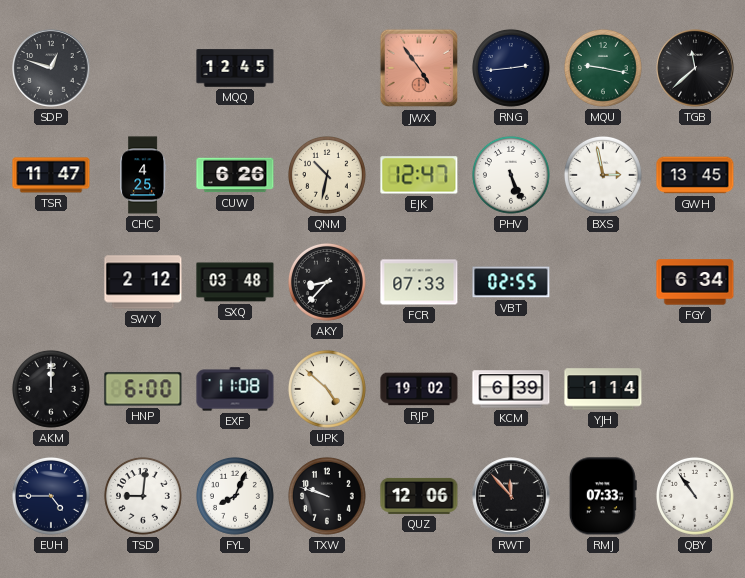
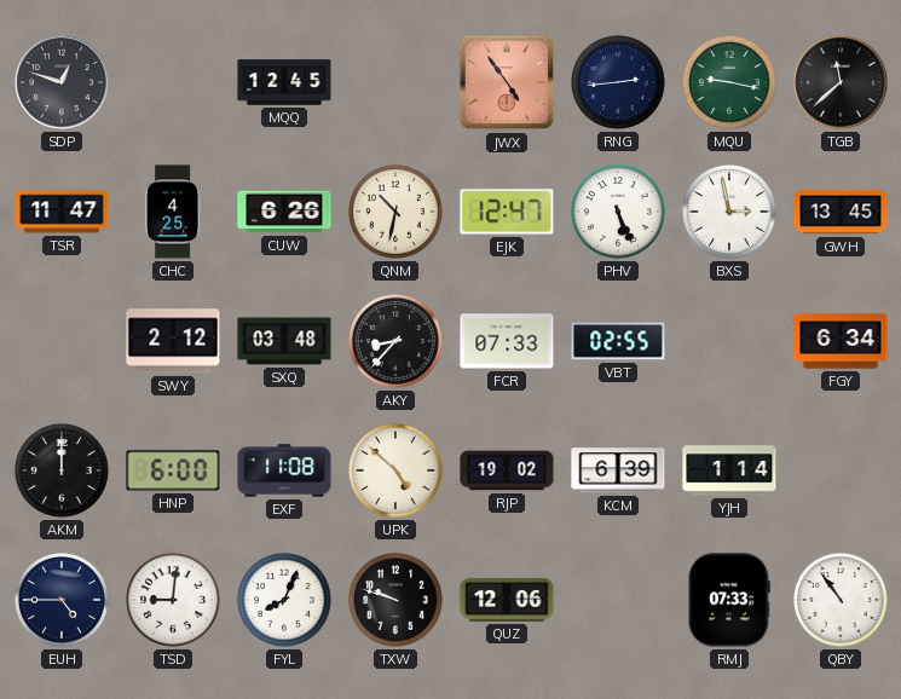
RWT: 11:53 -> none (511, 496)
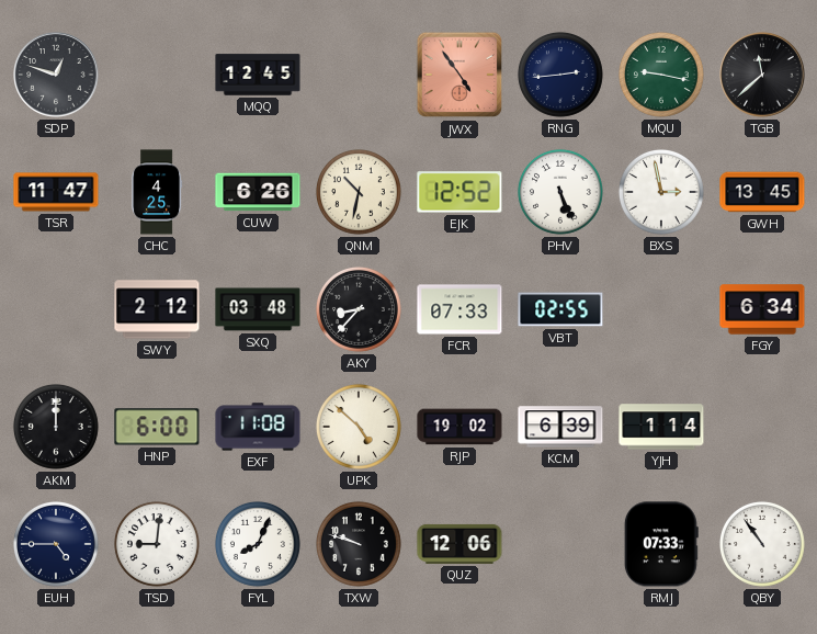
EJK: 12:47 -> 12:52 (459, 192)
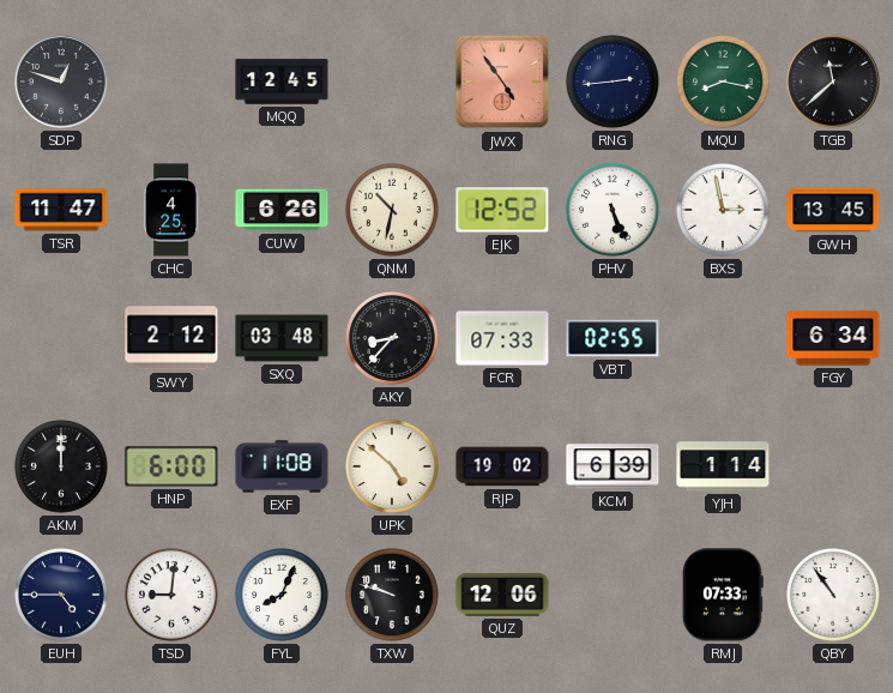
MQU: 9:17 -> 8:17 (723, 82)
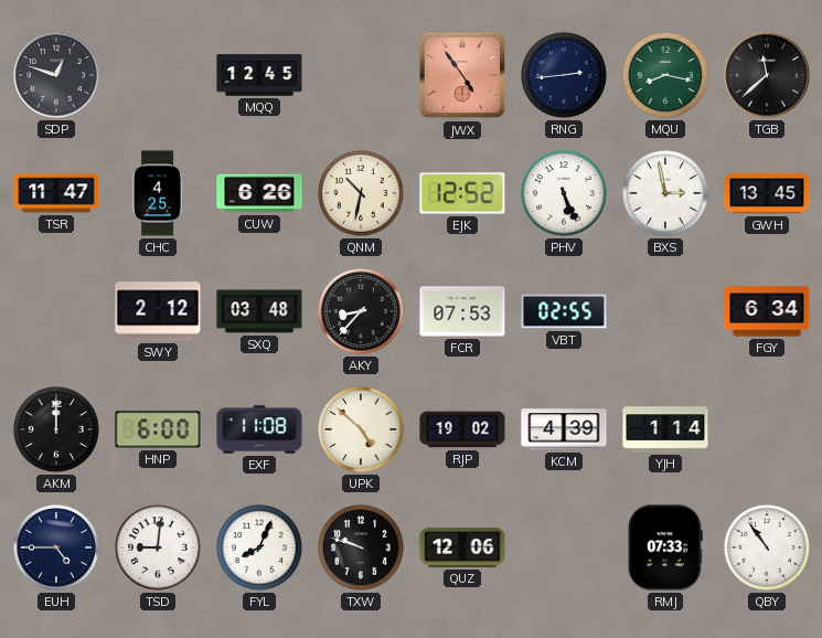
FCR: 07:33 -> 07:53 (462, 311)
KCM: 6:39 -> 4:39 (564, 429)
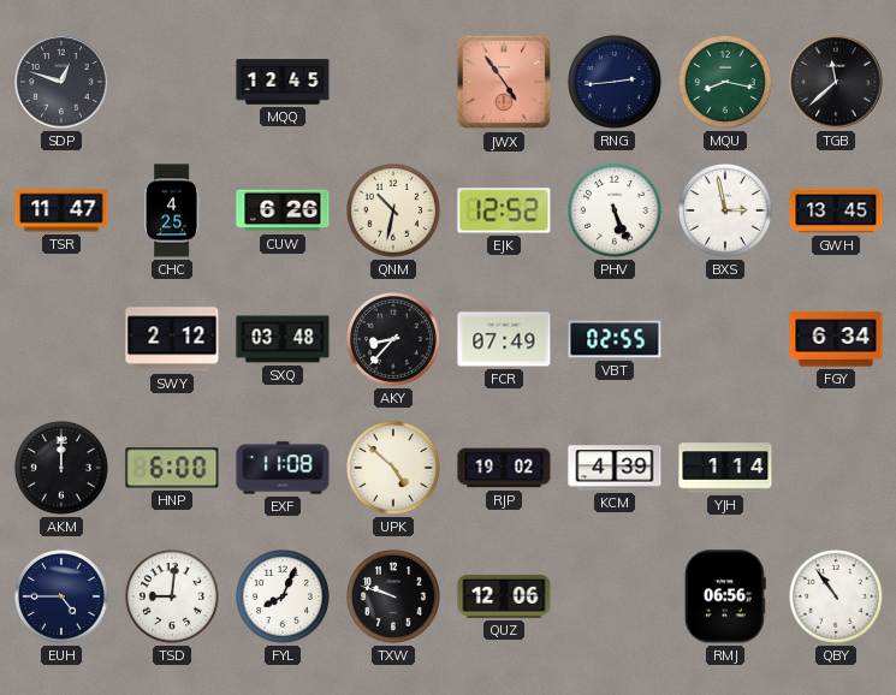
FCR: 07:53 -> 07:49 (504, 339)
RMJ: 07:33 -> 06:56 (725, 596)
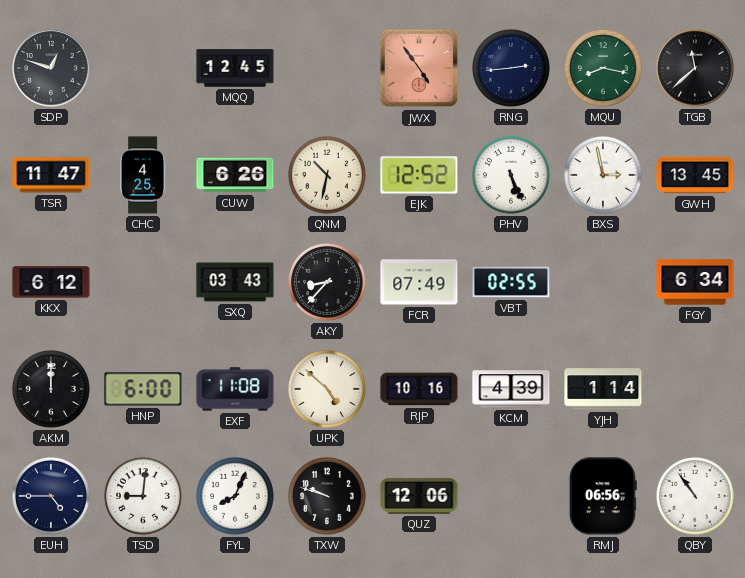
KKX: none -> 6:12 (51, 282)
SWY: 2:12 -> none (172, 339)
SXQ: 03:48 -> 03:43 (235, 282)
RJP: 19:02 -> 10:16 (419, 389)
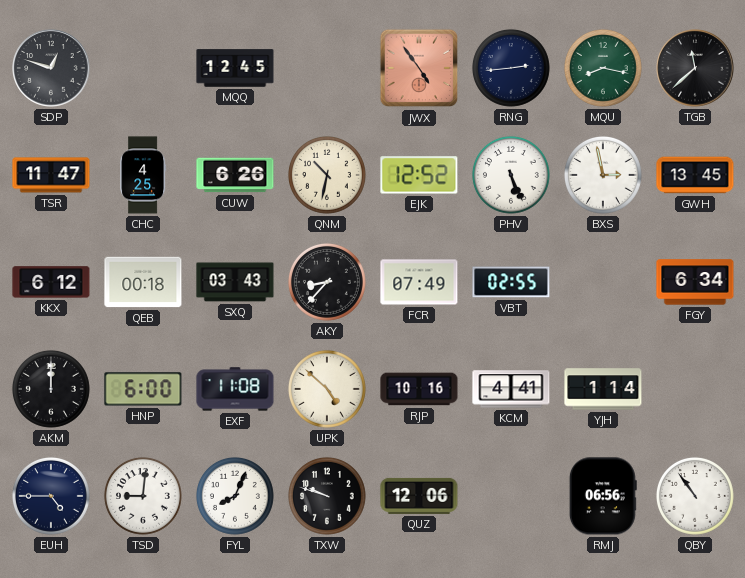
QEB: none -> 00:18 (143, 282)
KCM: 4:39 -> 4:41 (511, 389)
